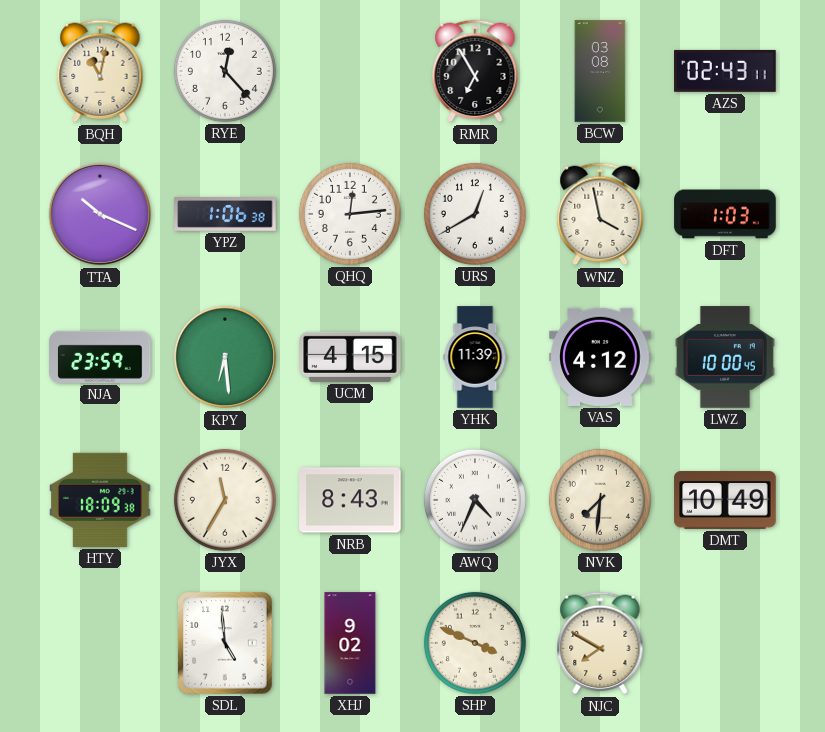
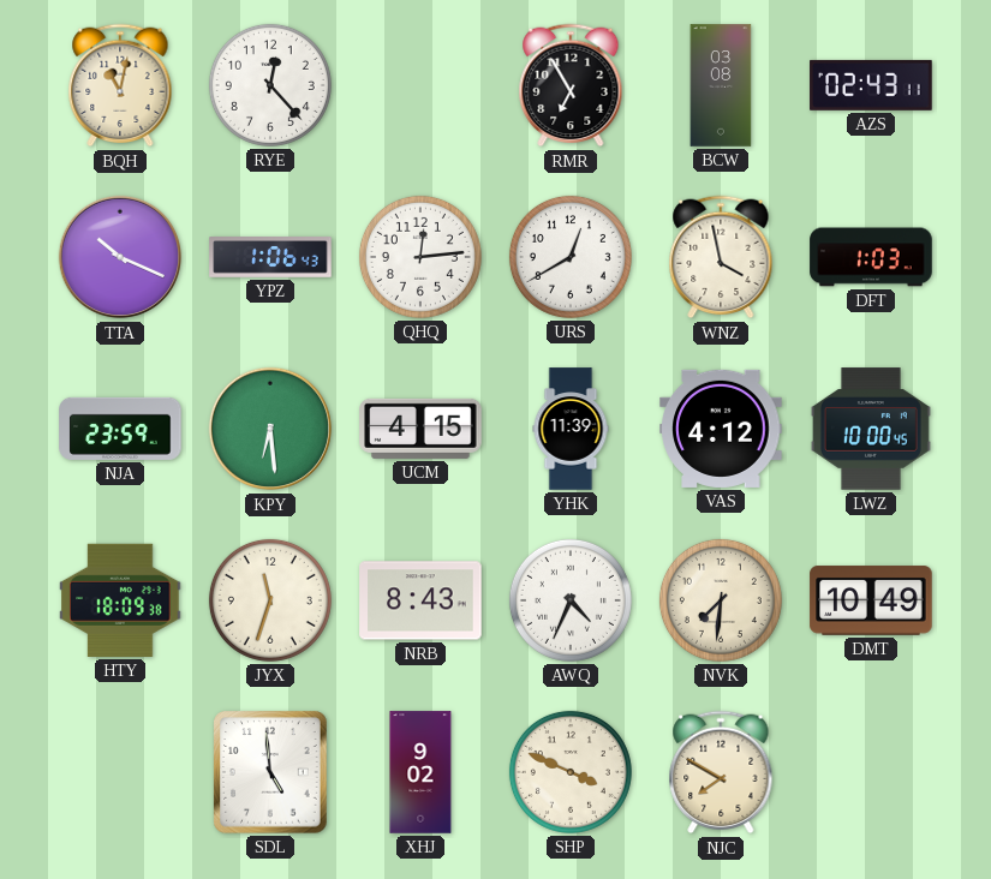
YPZ: 1:06:38 -> 1:06:43 (270, 258)
JYX: 11:35 -> 11:33 (270, 600)
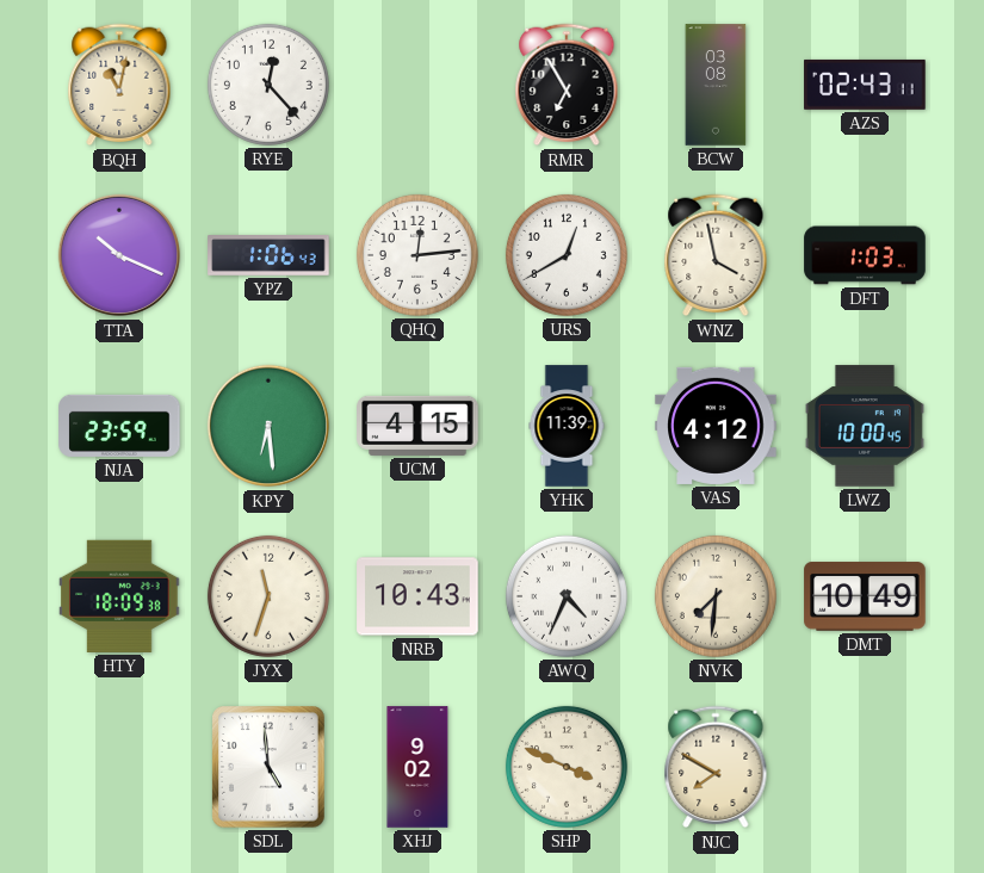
NRB: 8:43 -> 10:43 (417, 596)
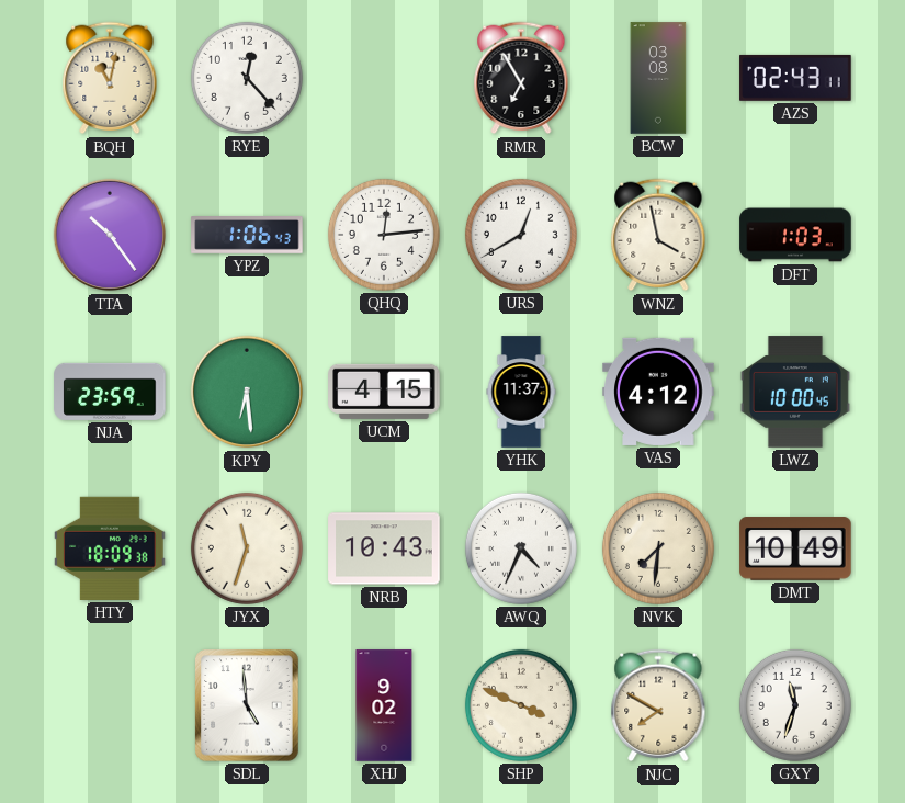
TTA: 10:19 -> 10:24 (110, 235)
YHK: 11:39 -> 11:37 (521, 392)
GXY: none -> 11:33 (795, 705)
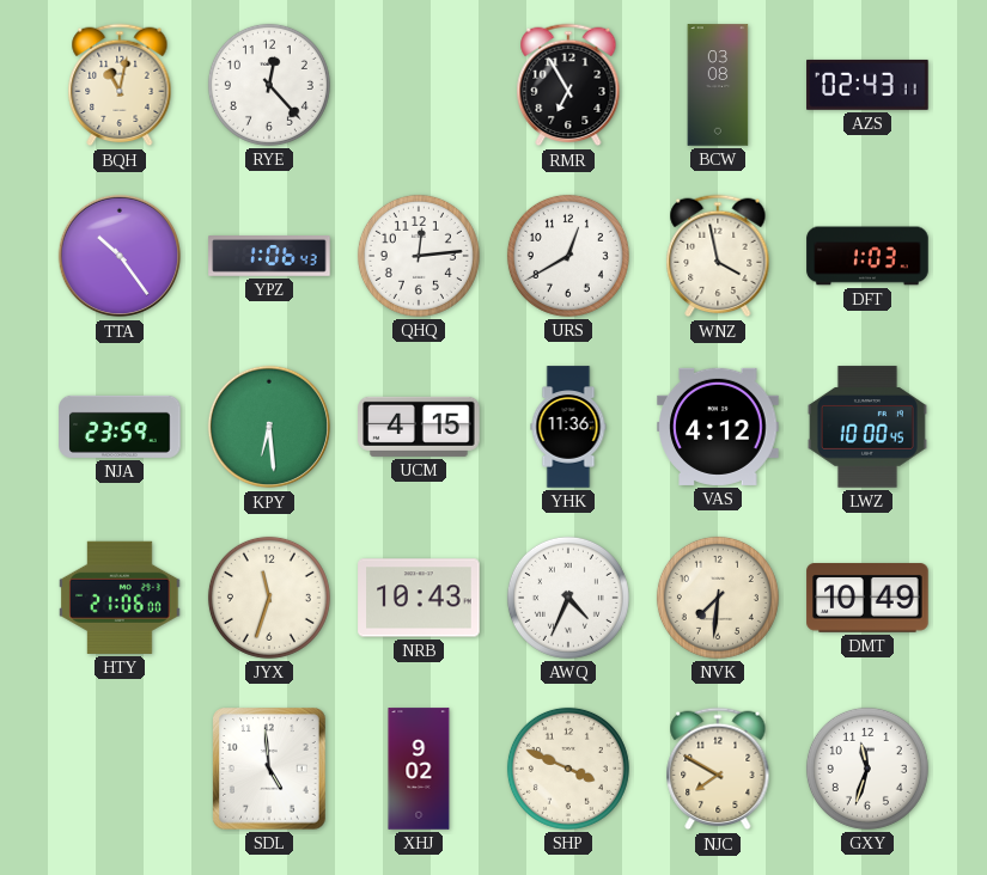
YHK: 11:37 -> 11:36 (568, 427)
HTY: 18:09 -> 21:06 (120, 598)
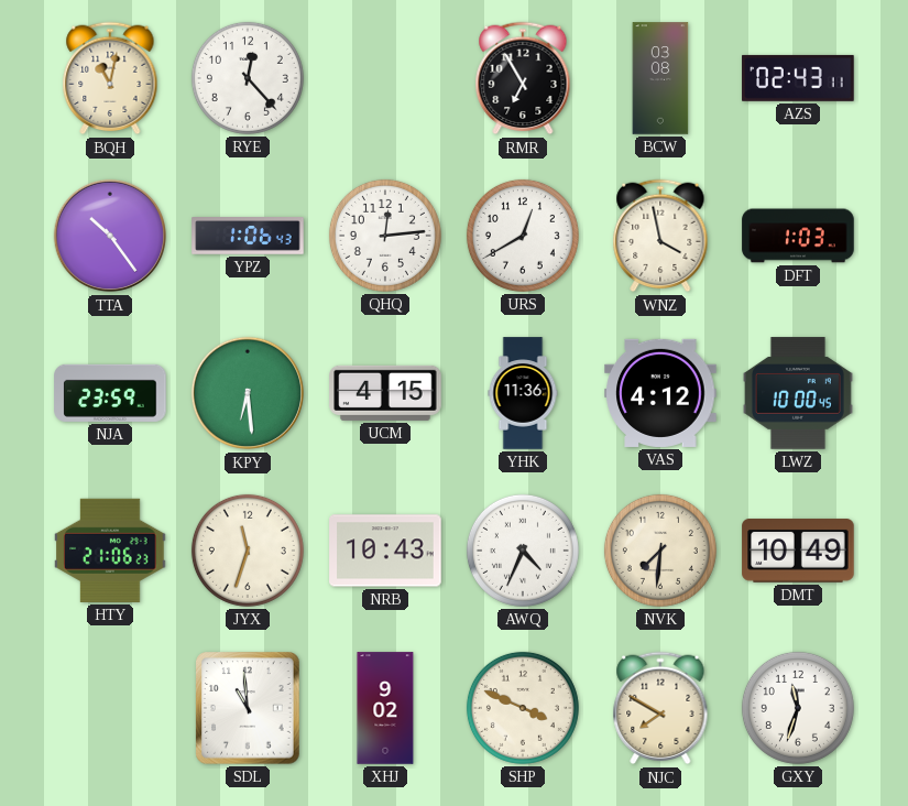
HTY: 21:06:00 -> 21:06:23 (110, 551)
SDL: 4:59 -> 10:59 (248, 708)
